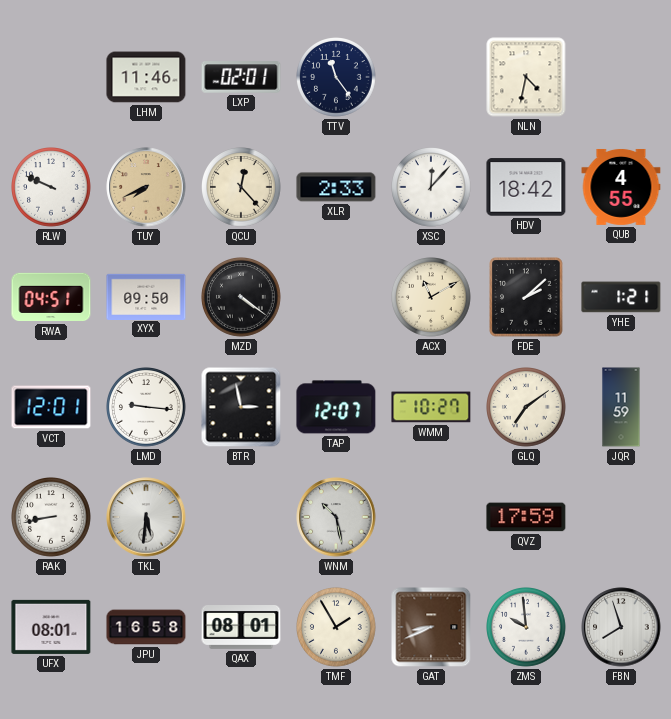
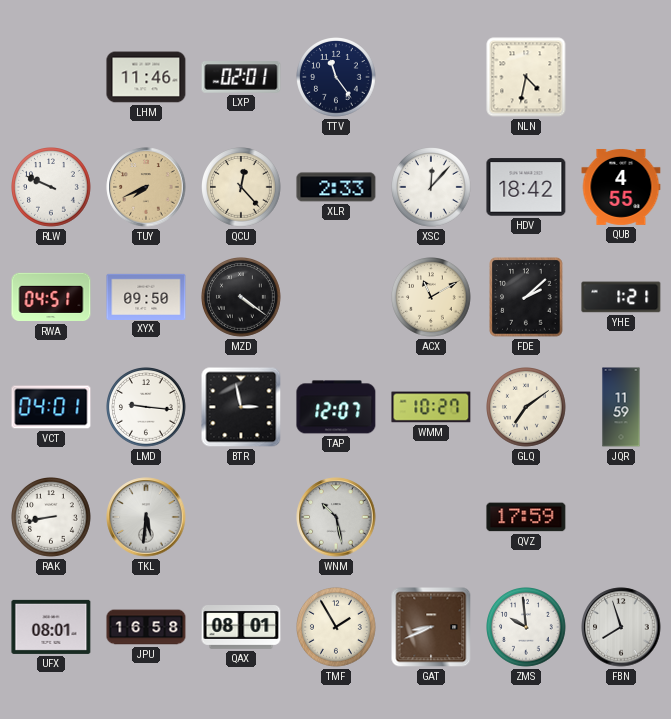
VCT: 12:01 -> 04:01 (51, 407)
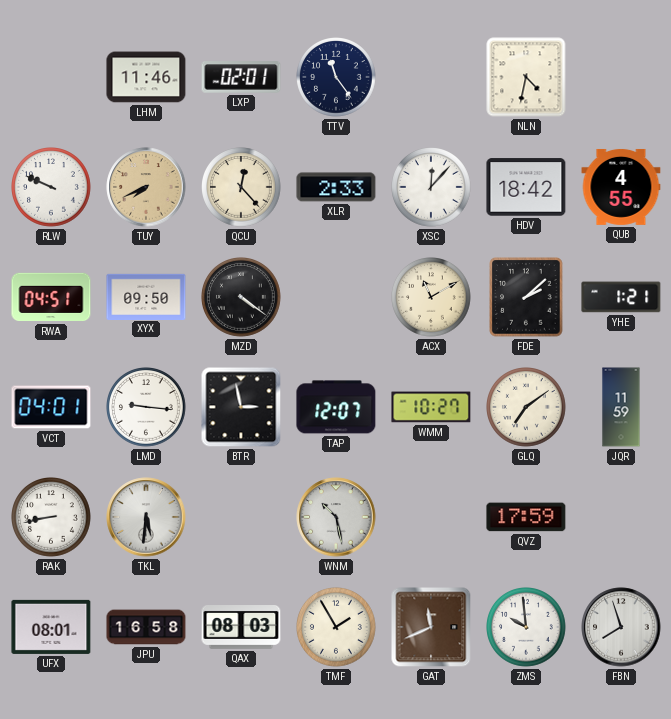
QAX: 08:01 -> 08:03 (241, 628)
GAT: 8:41 -> 11:41 (431, 627)
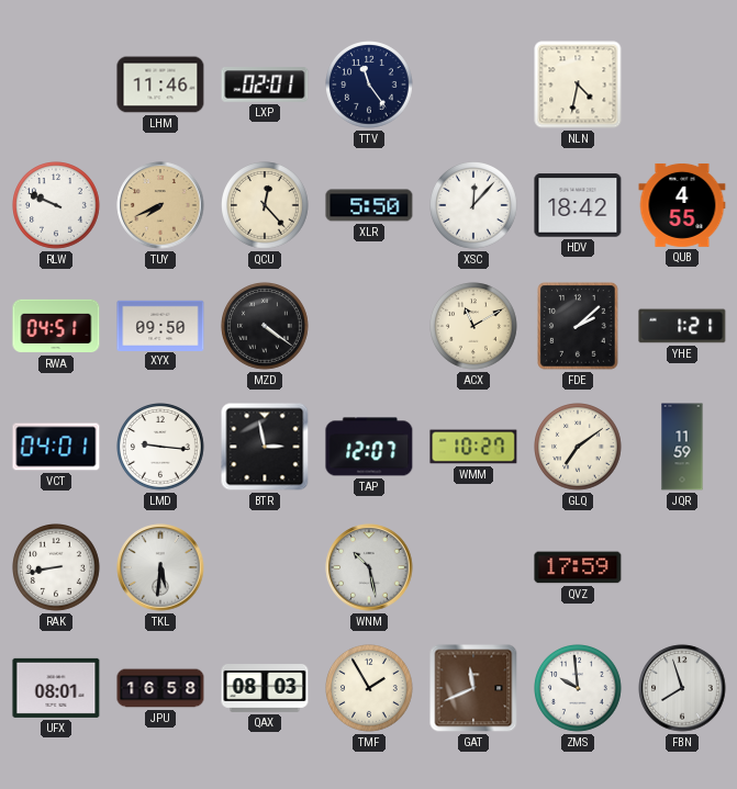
XLR: 2:33 -> 5:50 (369, 205)
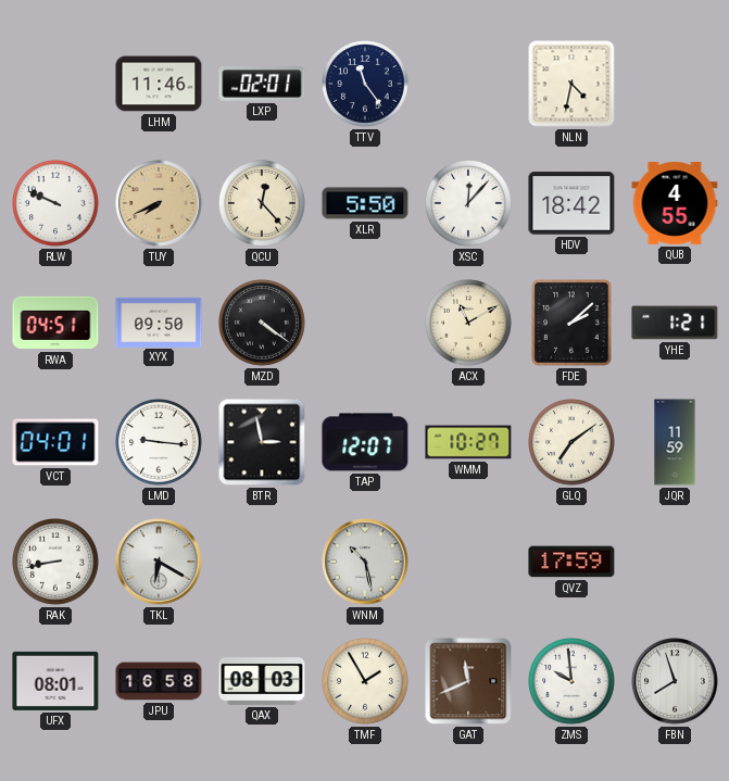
TKL: 5:31 -> 6:20 (159, 562)
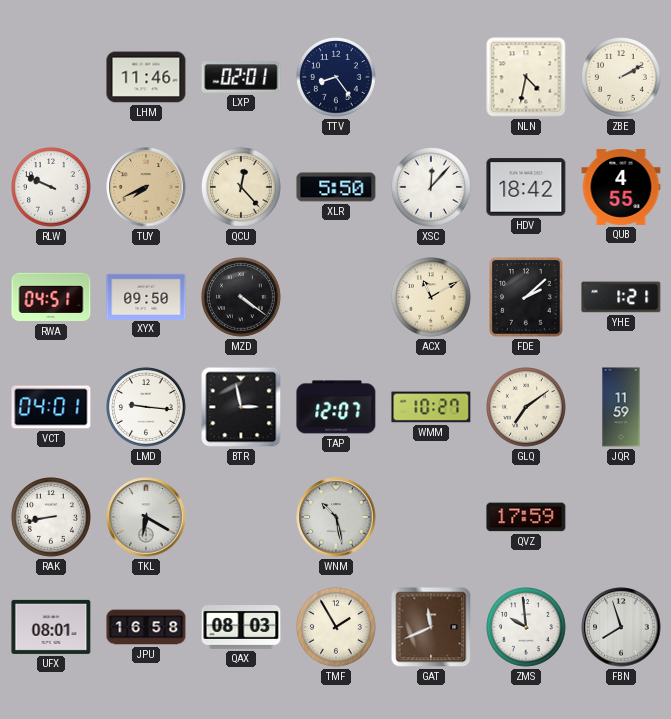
TTV: 11:24 -> 8:24 (337, 78)
ZBE: none -> 2:10 (622, 78)
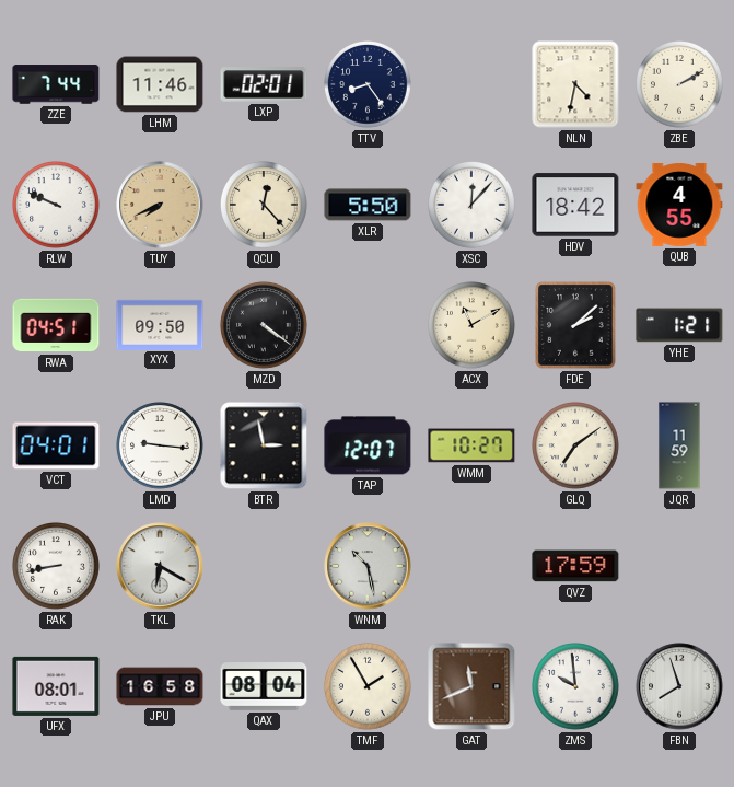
ZZE: none -> 7:44 (56, 84)
QAX: 08:03 -> 08:04 (264, 687)
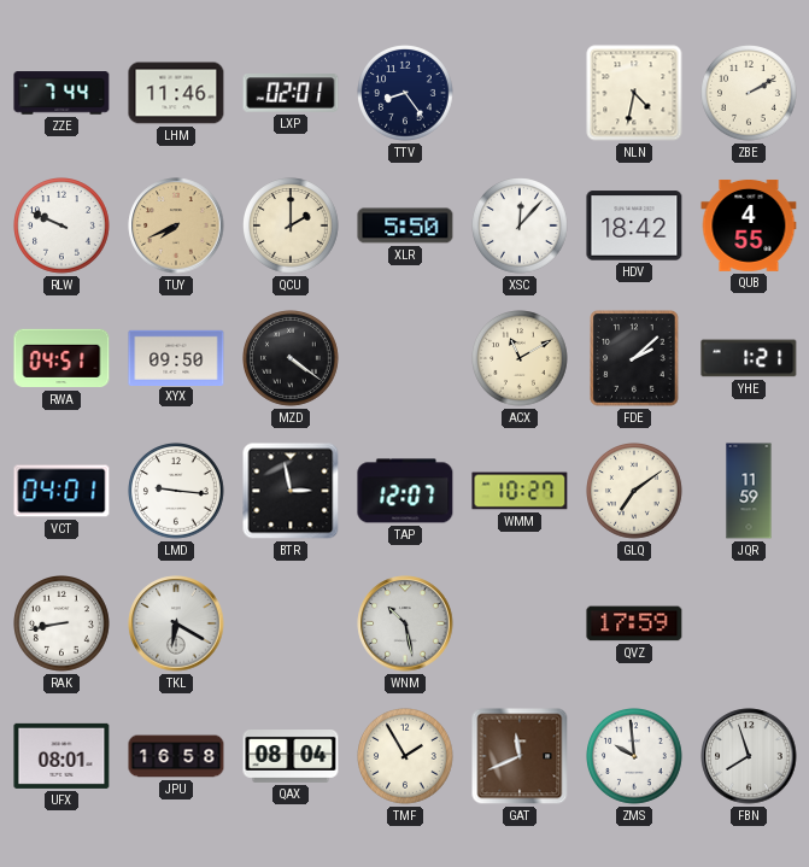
QCU: 12:23 -> 2:00 (292, 227)
